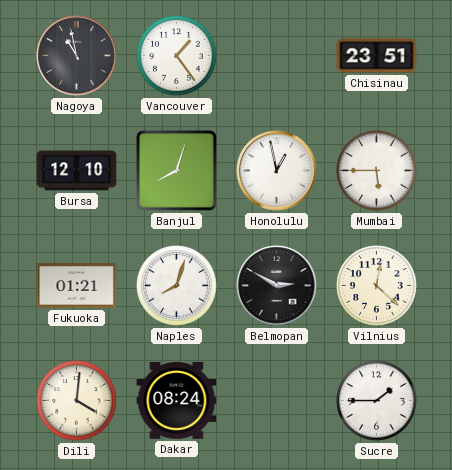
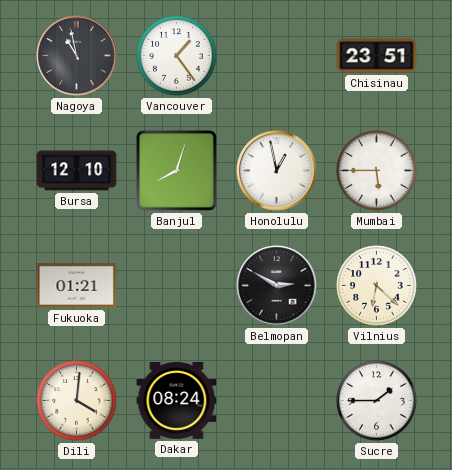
Naples: 8:03 -> none (177, 286)
Vilnius: 12:22 -> 6:22 (377, 286)
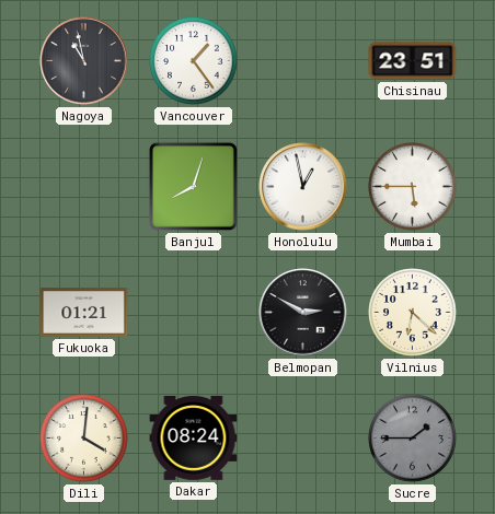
Bursa: 12:10 -> none (77, 171)
Sucre dial: white -> grey (413, 439)
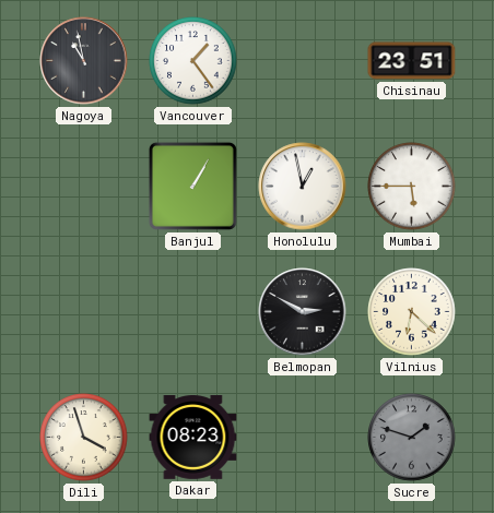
Banjul: 8:03 -> 1:05 (192, 186)
Fukuoka: 01:21 -> none (84, 313)
Dili: 4:01 -> 3:57 (84, 438)
Dakar: 08:24 -> 08:23 (193, 438)
Sucre: 1:45 -> 1:48 (412, 438)
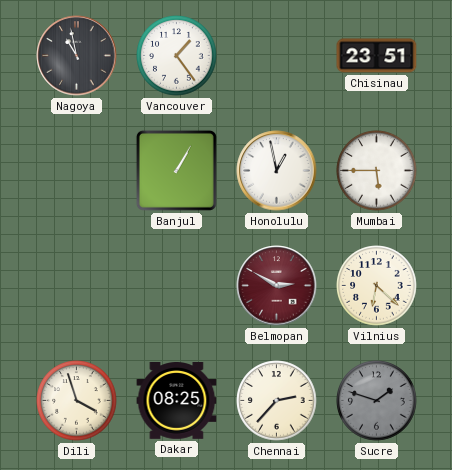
Belmopan dial: black -> burgundy (277, 286)
Dakar: 08:23 -> 08:25 (177, 401)
Chennai: none -> 2:37 (277, 401)
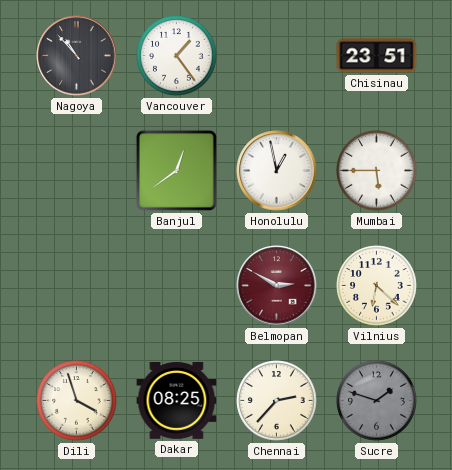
Nagoya: 10:58 -> 10:53 (77, 56)
Banjul: 1:05 -> 12:39 (176, 170)
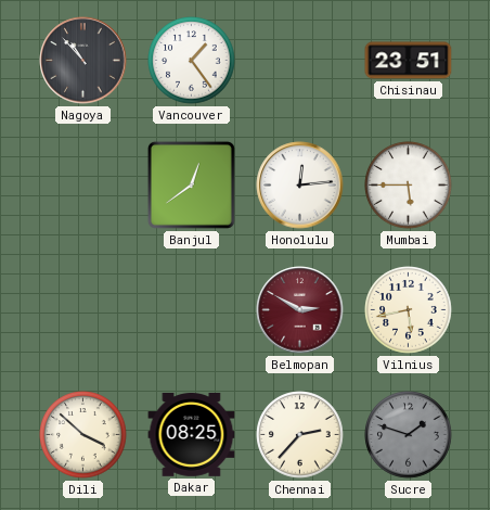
Honolulu: 12:58 -> 12:14 (300, 186)
Vilnius: 6:22 -> 5:43 (409, 310)
Dili: 3:57 -> 3:52 (83, 435)
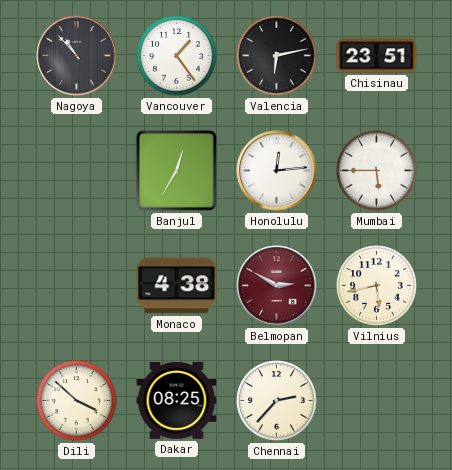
Valencia: none -> 6:13 (277, 56)
Banjul: 12:39 -> 12:35 (176, 170)
Monaco: none -> 4:38 (177, 286)
Sucre: 1:48 -> none (409, 435)
